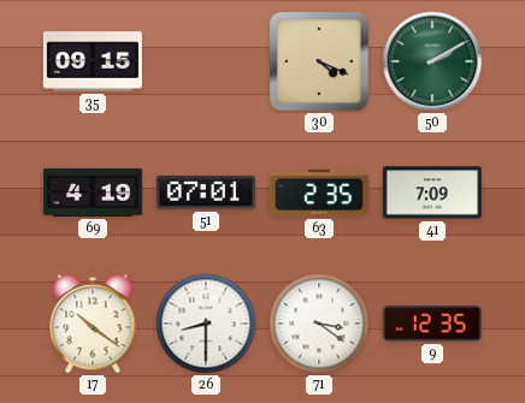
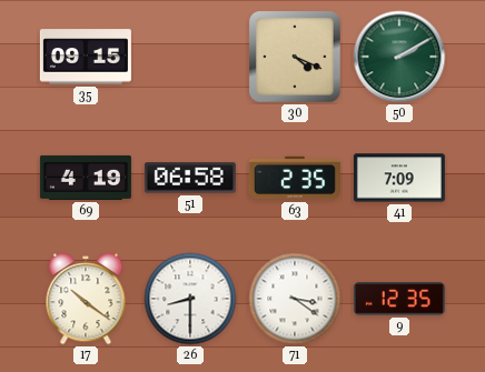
51: 07:01 -> 06:58 (190, 178)
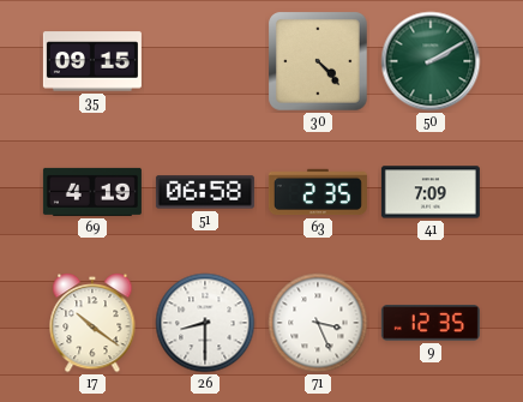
30: 4:19 -> 4:23 (318, 61)
71: 3:21 -> 3:26 (318, 323)
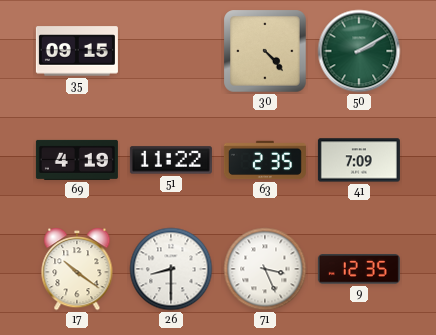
51: 06:58 -> 11:22 (171, 160)
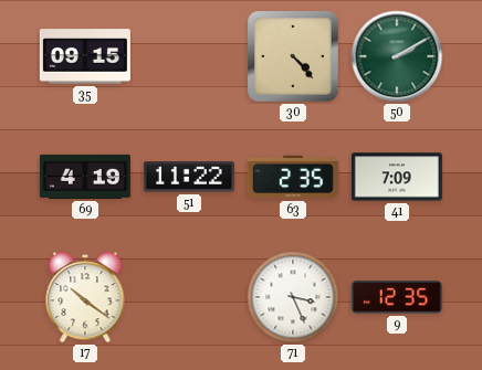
26: 8:30 -> none (171, 269)
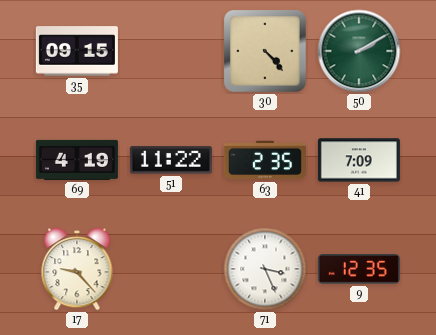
17: 10:21 -> 9:23 (77, 270)
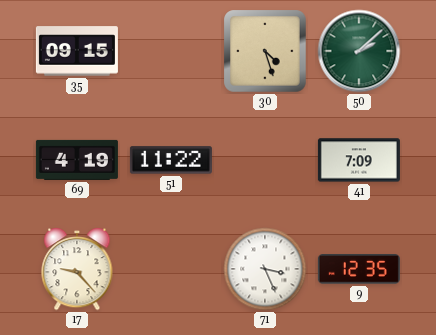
30: 4:23 -> 4:27 (265, 51)
50: 2:10 -> 2:08 (359, 51)
63: 2:35 -> none (265, 160)
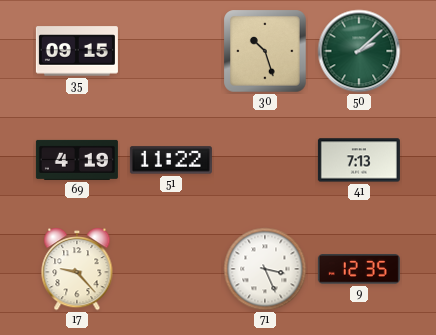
30: 4:27 -> 10:27 (265, 51)
41: 7:09 -> 7:13 (359, 160)
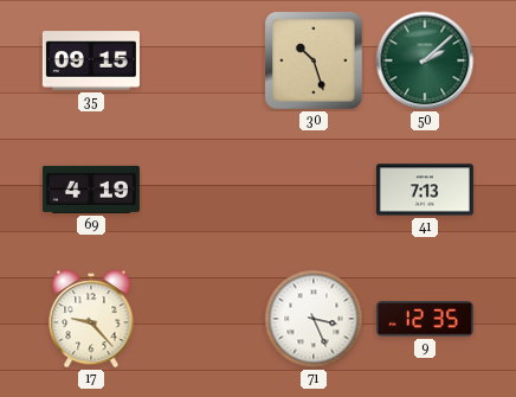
51: 11:22 -> none (171, 160)
